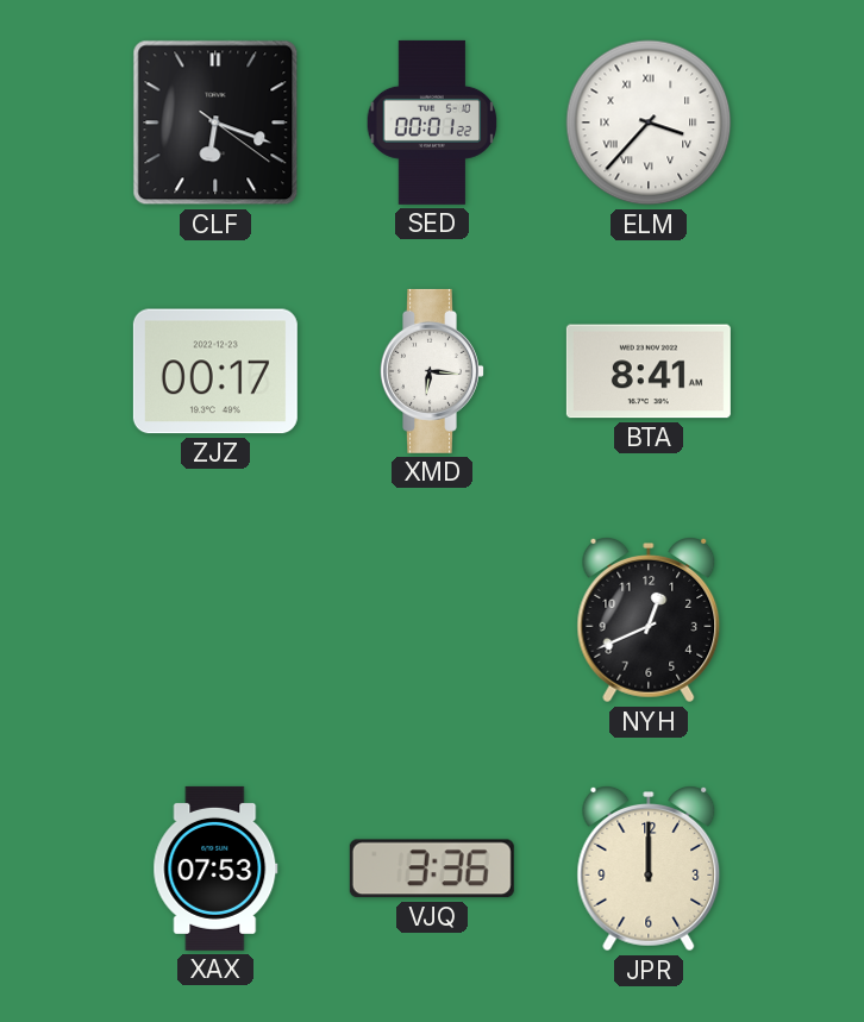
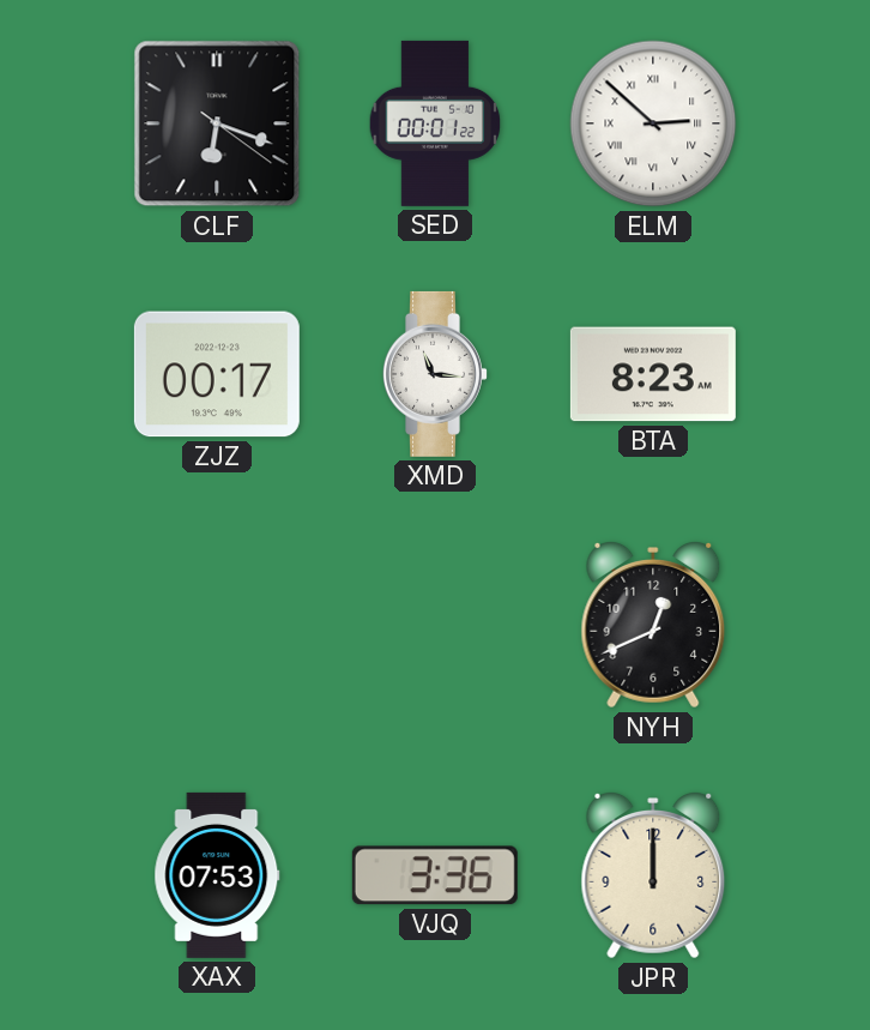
ELM: 3:37 -> 2:52 (653, 124)
XMD: 6:16 -> 11:16 (436, 374)
BTA: 8:41 -> 8:23 (653, 374)
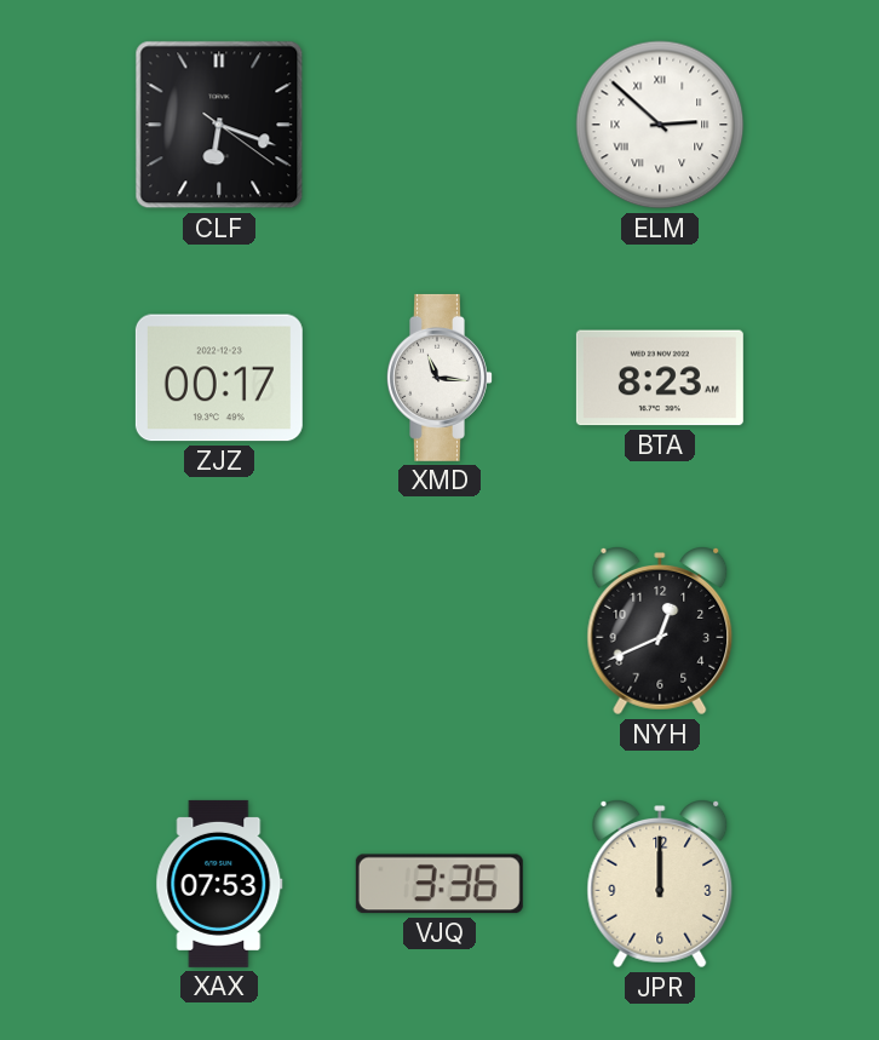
SED: 00:01 -> none (435, 124)
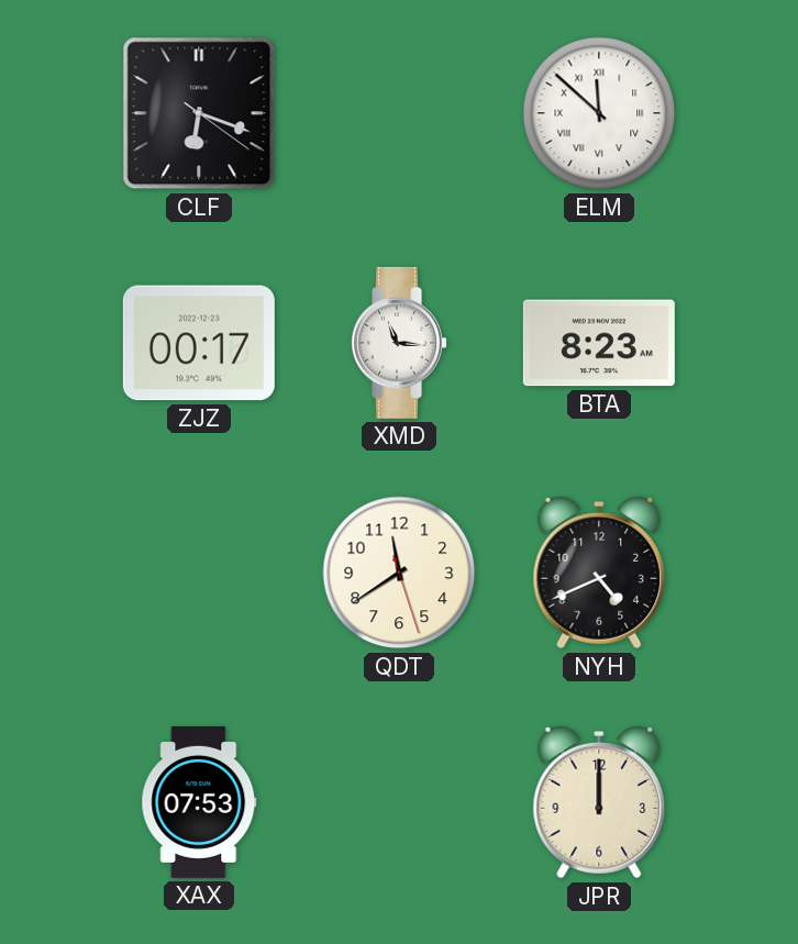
ELM: 2:52 -> 11:52 (599, 113)
QDT: none -> 11:39 (399, 573)
NYH: 12:41 -> 4:41 (599, 574)
VJQ: 3:36 -> none (439, 884)
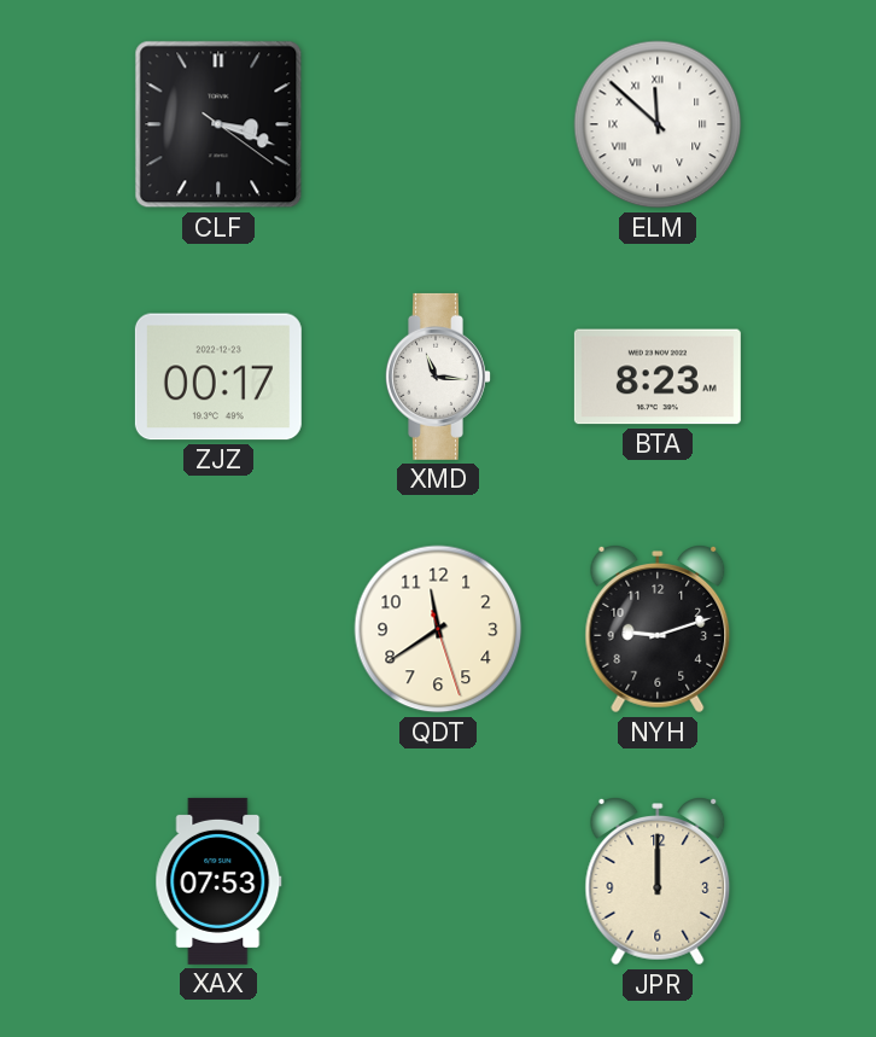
CLF: 6:18 -> 3:18 (218, 124)
NYH: 4:41 -> 9:12 (658, 630)
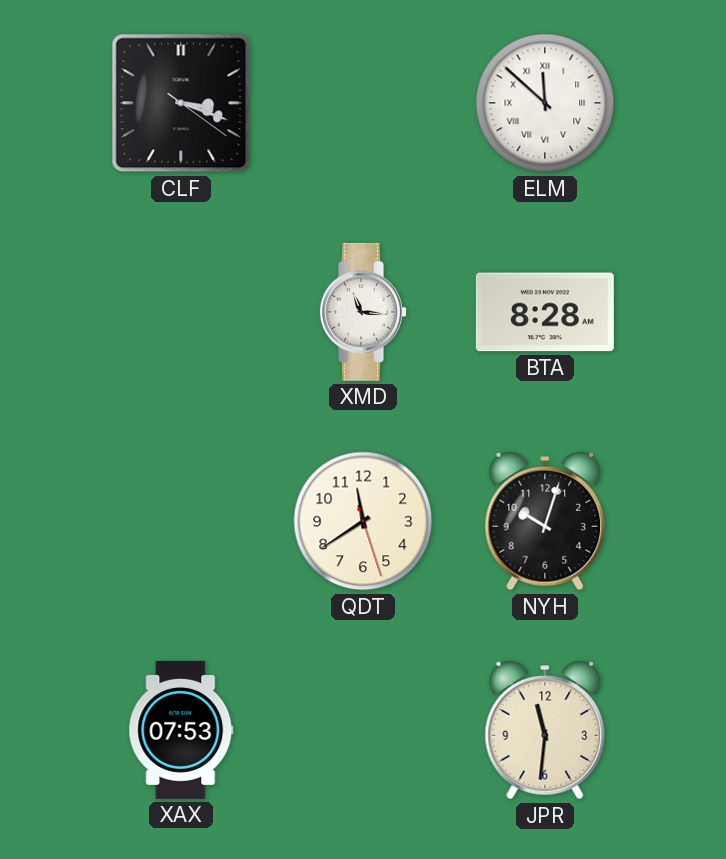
ZJZ: 00:17 -> none (218, 377)
BTA: 8:23 -> 8:28 (545, 312)
NYH: 9:12 -> 10:03 (545, 522)
JPR: 12:00 -> 11:31 (545, 731)
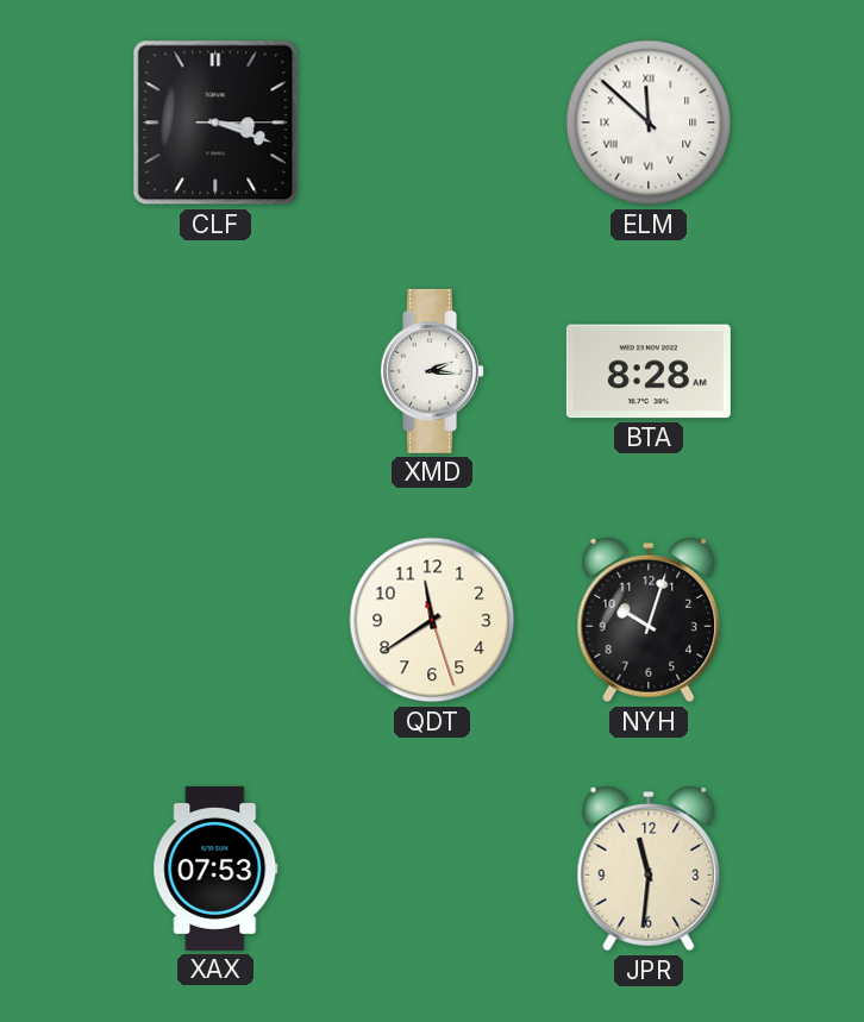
CLF: 3:18:21 -> 3:18:15 (215, 123)
XMD: 11:16 -> 2:16 (433, 371)
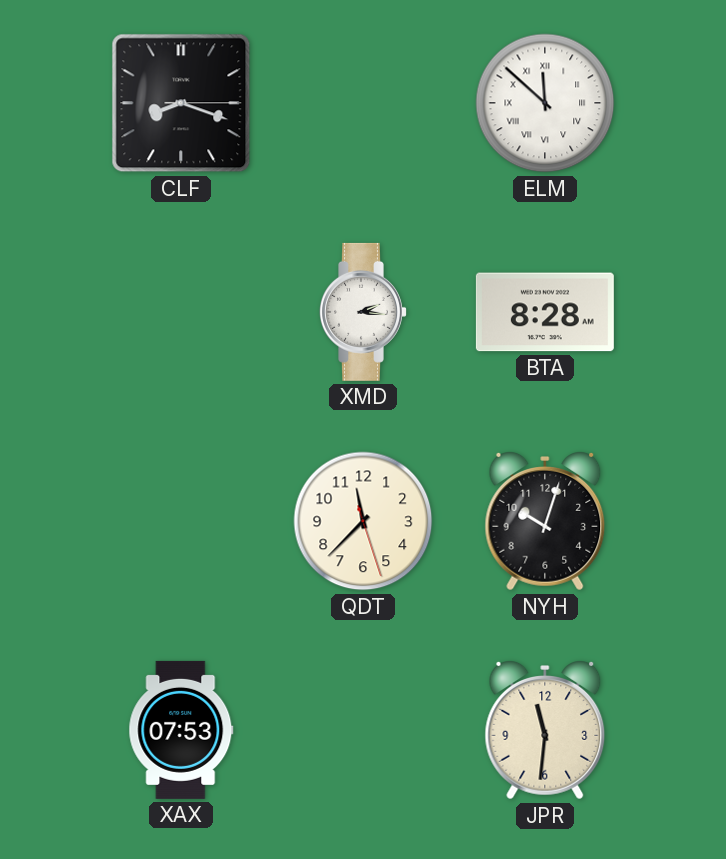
CLF: 3:18 -> 8:18 (181, 103)
QDT: 11:39 -> 11:37 (363, 521)
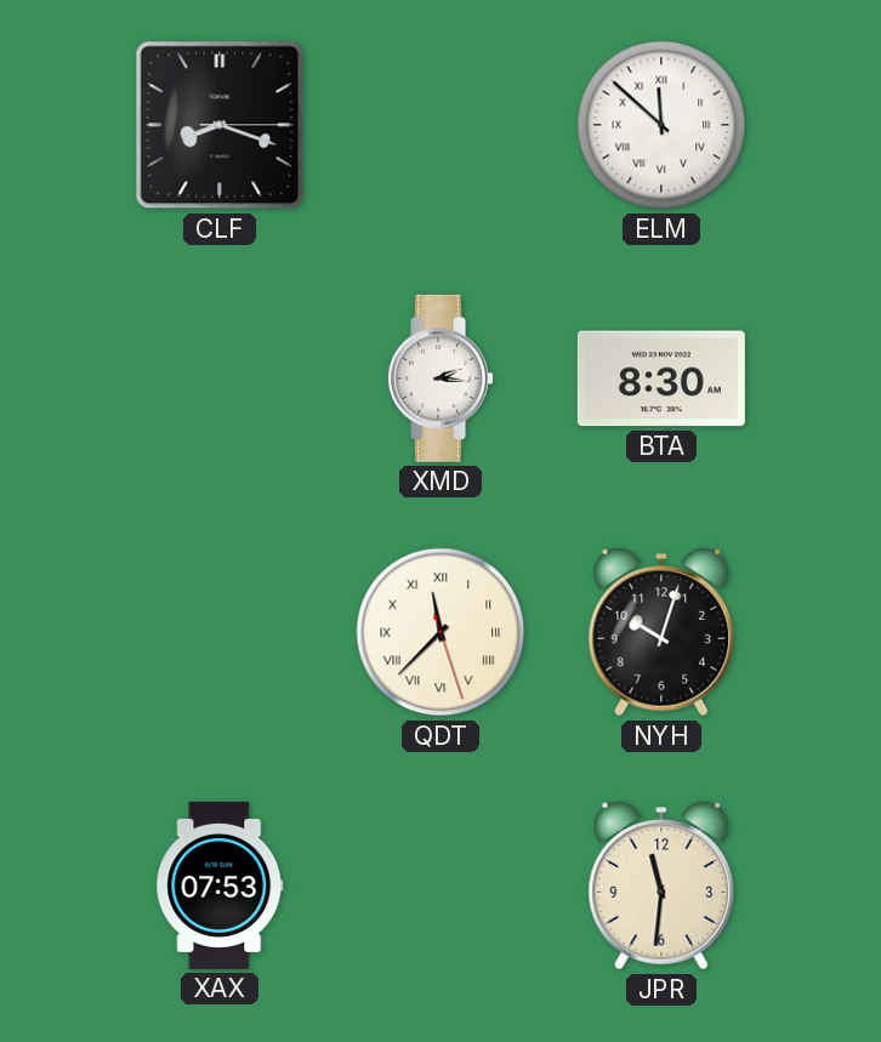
BTA: 8:28 -> 8:30 (661, 378)
QDT numerals: Arabic -> Roman (440, 632)
